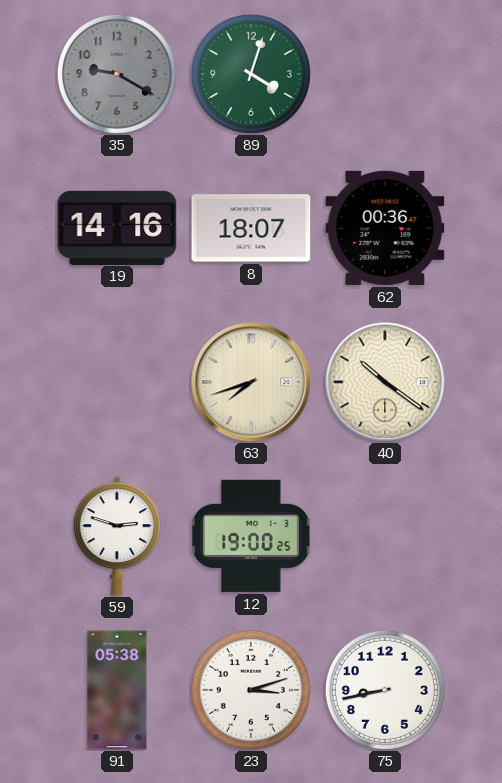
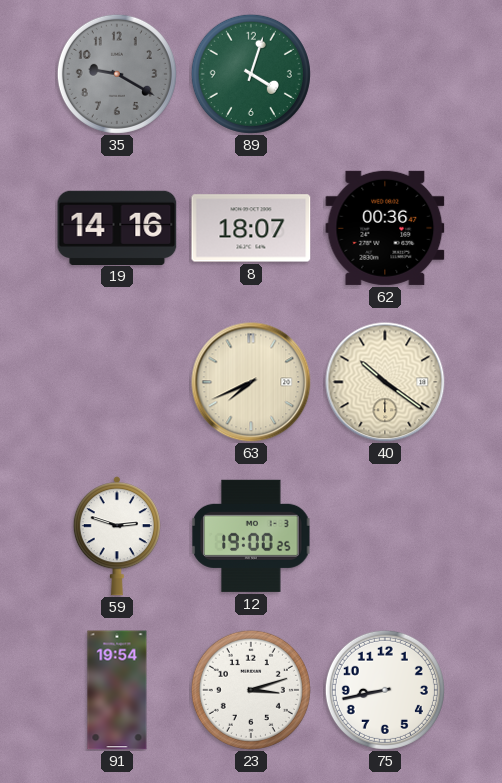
63: 7:42 -> 7:41 (251, 382)
91: 05:38 -> 19:54 (117, 690)
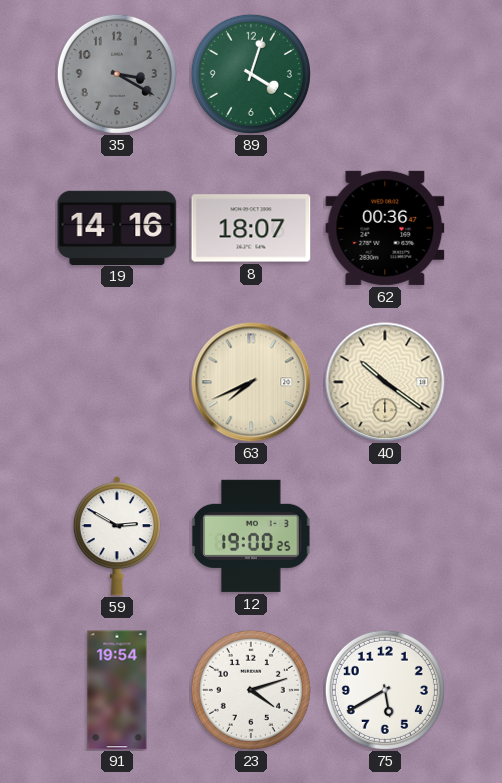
35: 9:20 -> 3:20 (117, 74)
59: 2:48 -> 2:50 (117, 536)
23: 3:12 -> 4:12 (251, 690)
75: 8:43 -> 5:40 (385, 690)
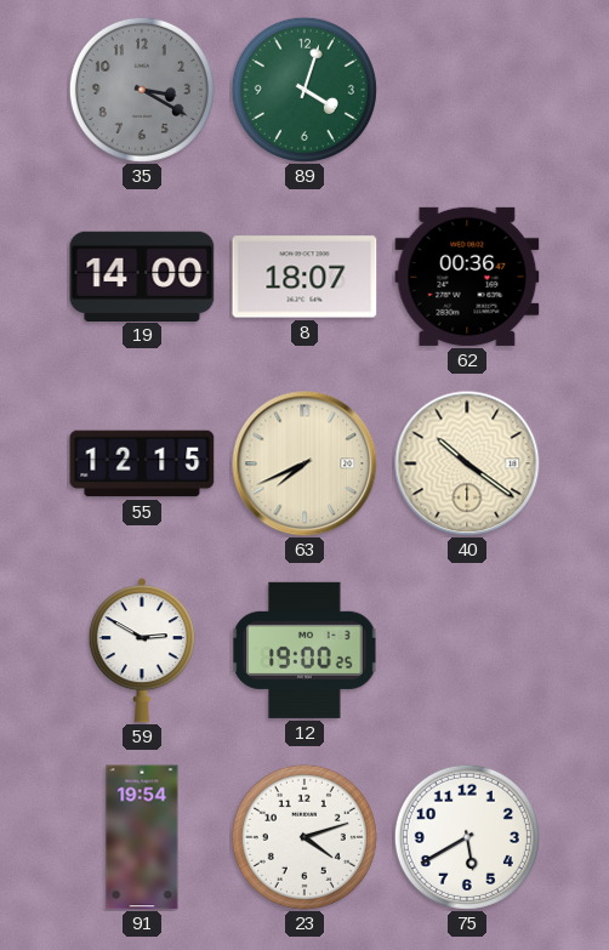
19: 14:16 -> 14:00 (142, 275)
55: none -> 12:15 (142, 463)
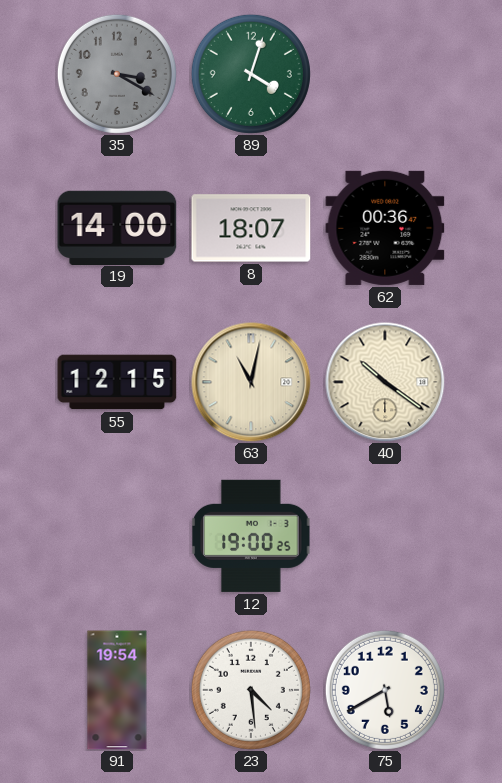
63: 7:41 -> 11:02 (251, 382)
59: 2:50 -> none (142, 650)
23: 4:12 -> 4:29 (251, 690)
